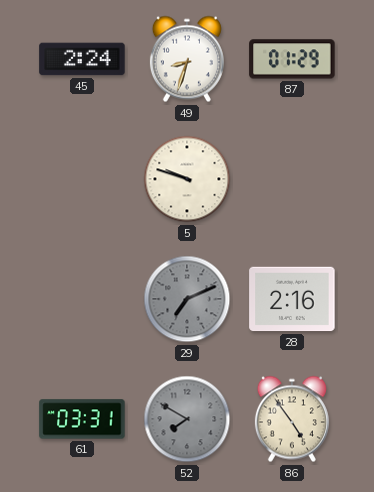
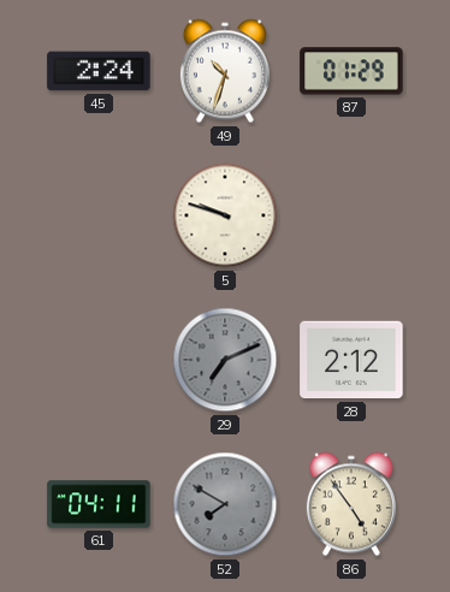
49: 8:33 -> 10:33 (225, 71)
28: 2:16 -> 2:12 (351, 360)
61: 03:31 -> 04:11 (99, 504)
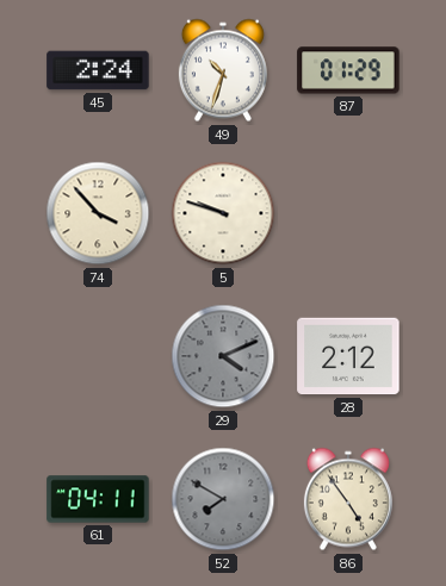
74: none -> 3:53 (98, 213)
29: 7:11 -> 4:11 (223, 356)
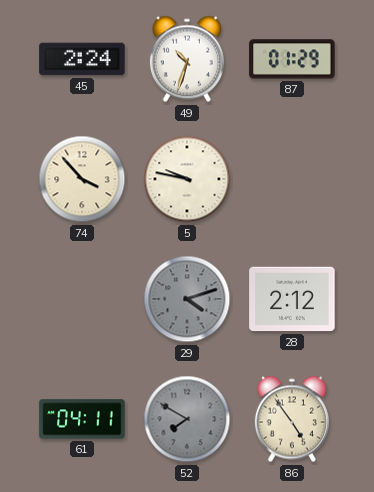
5: 9:48 -> 9:47 (187, 179)
29: 4:11 -> 4:12 (187, 299)
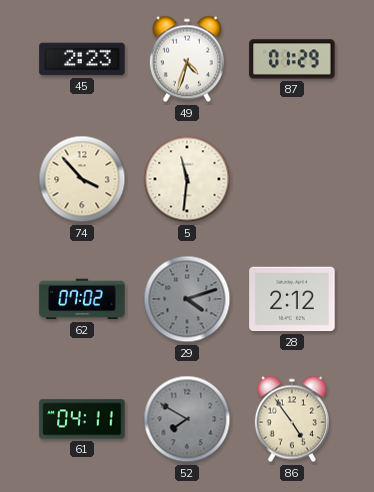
45: 2:24 -> 2:23 (82, 59)
49: 10:33 -> 4:33 (187, 59)
5: 9:47 -> 11:31 (187, 179)
62: none -> 07:02 (82, 299)
